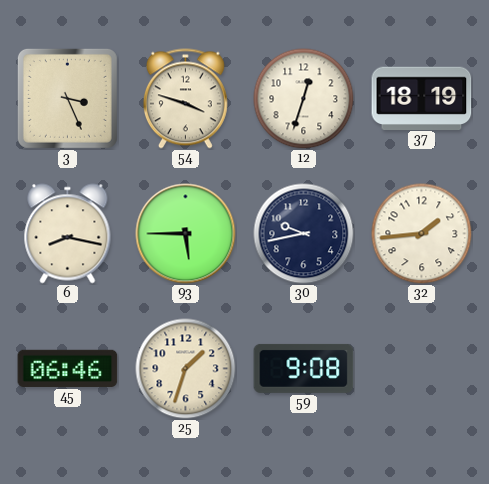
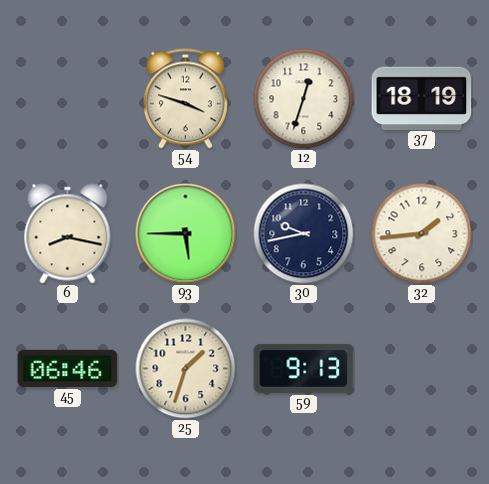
3: 3:26 -> none (67, 98)
59: 9:08 -> 9:13 (304, 368)
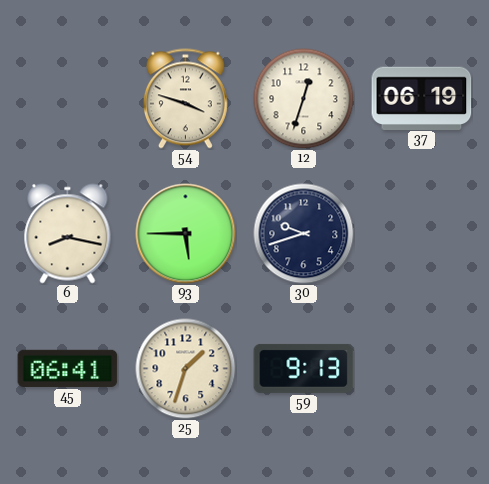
37: 18:19 -> 06:19 (422, 98)
30: 9:43 -> 9:42 (304, 234)
32: 1:44 -> none (422, 234)
45: 06:46 -> 06:41 (68, 368)
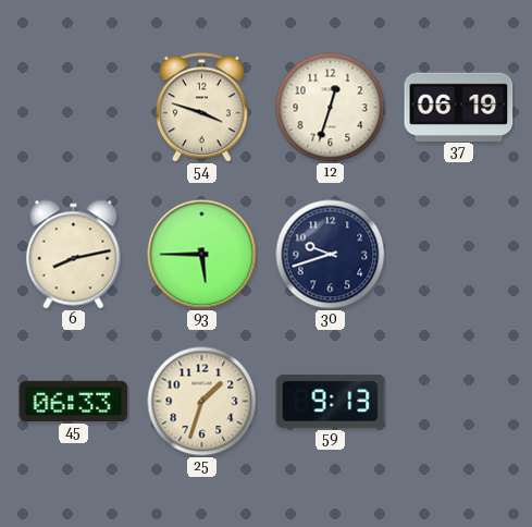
6: 8:17 -> 8:13 (74, 255)
45: 06:41 -> 06:33 (74, 401)
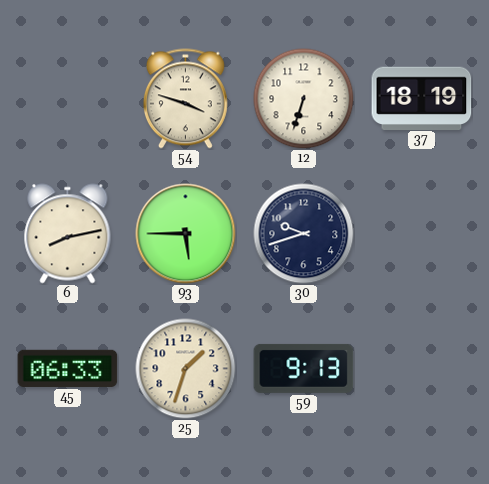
12: 12:33 -> 6:33 (304, 99)
37: 06:19 -> 18:19 (422, 98)
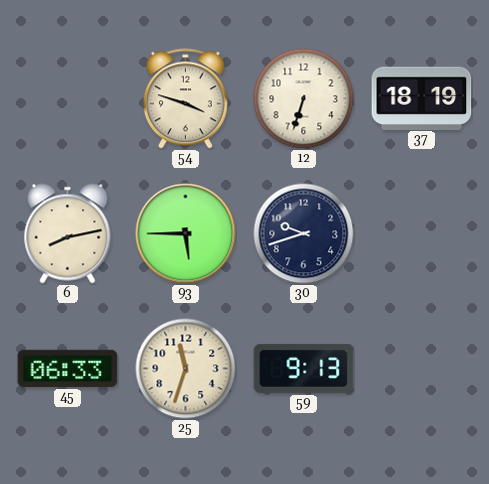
25: 1:33 -> 11:33 (186, 369)
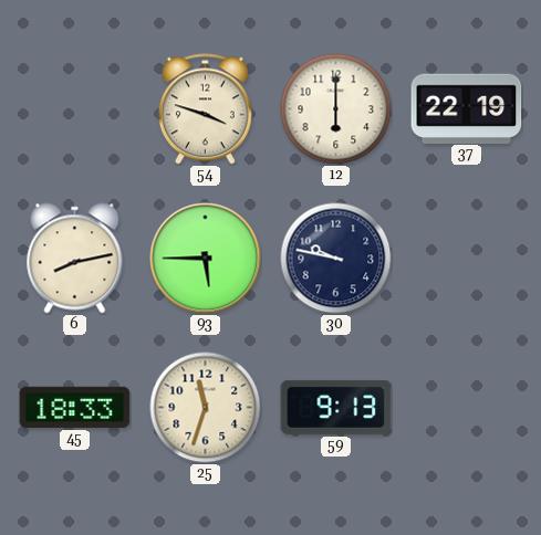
12: 6:33 -> 6:00 (336, 109)
37: 18:19 -> 22:19 (467, 108)
30: 9:42 -> 9:47 (336, 259)
45: 06:33 -> 18:33 (75, 407)
